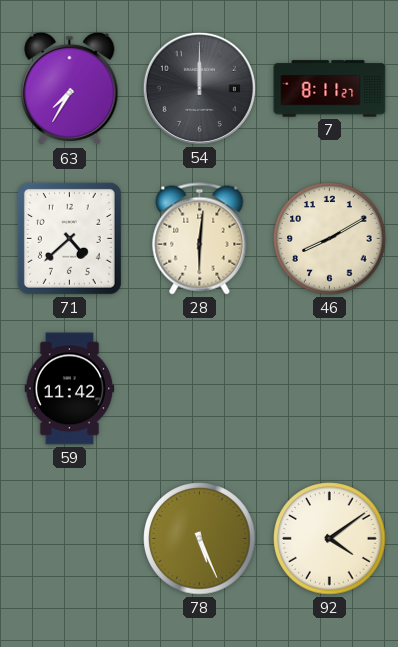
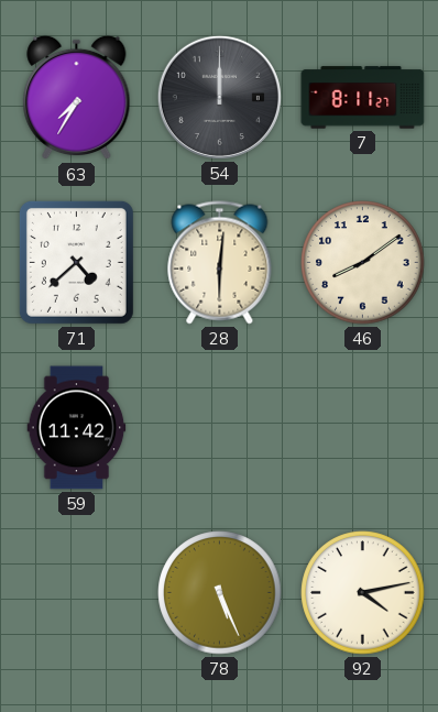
46: 8:10 -> 8:09 (363, 263)
92: 4:09 -> 4:13 (363, 593)
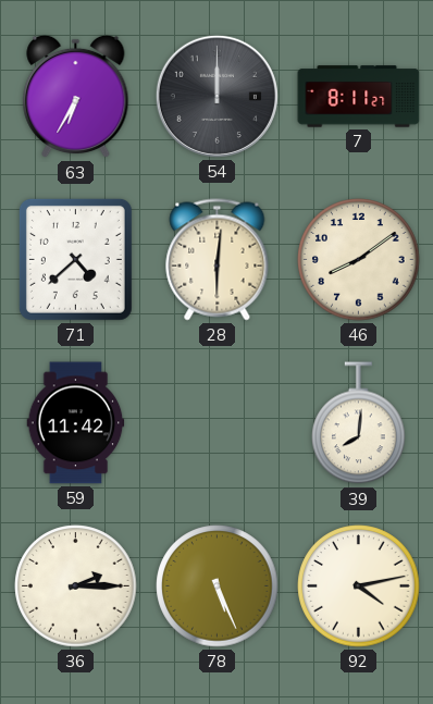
63: 7:35 -> 6:35 (76, 97)
39: none -> 8:01 (359, 423)
36: none -> 2:15 (76, 586)
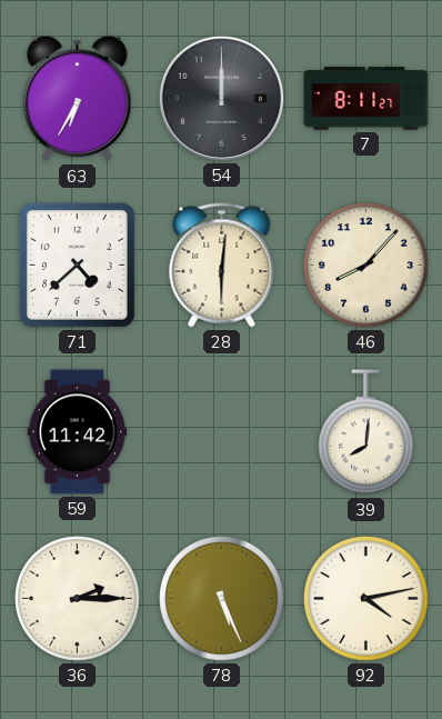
46: 8:09 -> 8:07 (366, 266)
